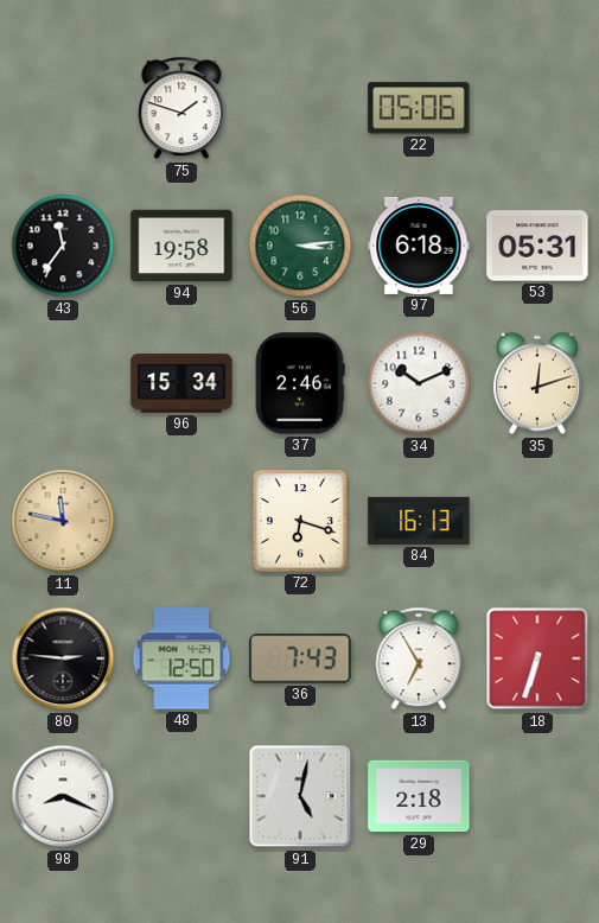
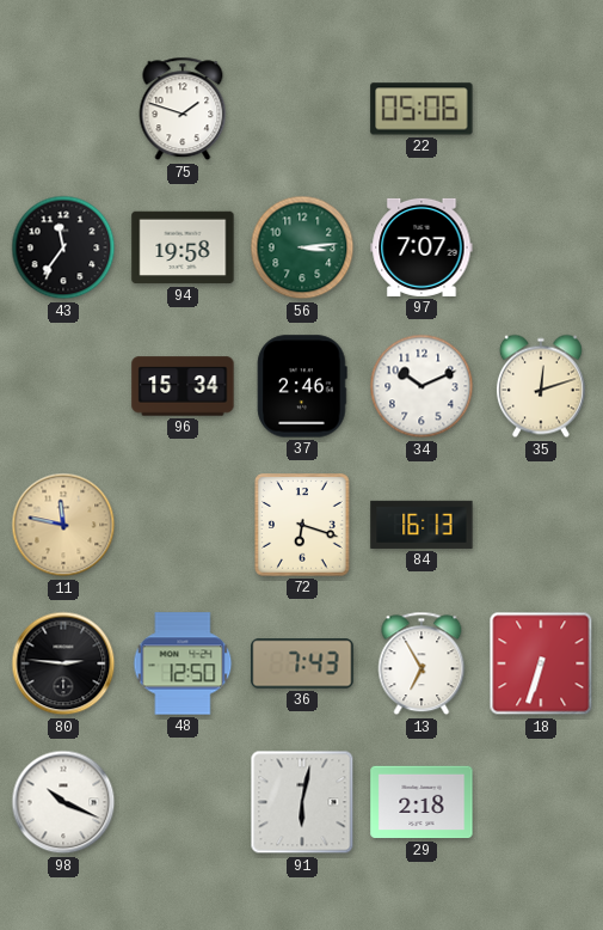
97: 6:18 -> 7:07 (422, 247)
53: 05:31 -> none (537, 246)
98: 8:19 -> 10:19 (63, 802)
91: 5:02 -> 6:02 (302, 802)
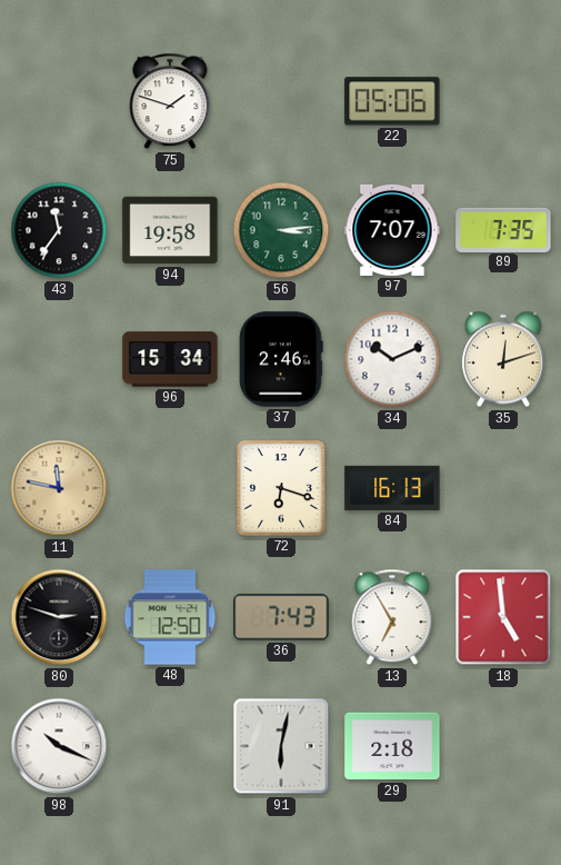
89: none -> 7:35 (503, 229)
80: 2:46 -> 2:48 (59, 617)
18: 6:33 -> 4:59 (503, 617)
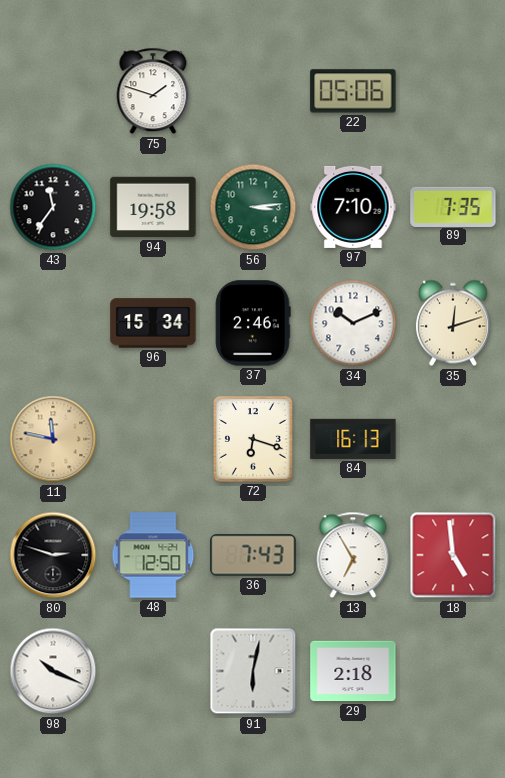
97: 7:07 -> 7:10 (353, 207)
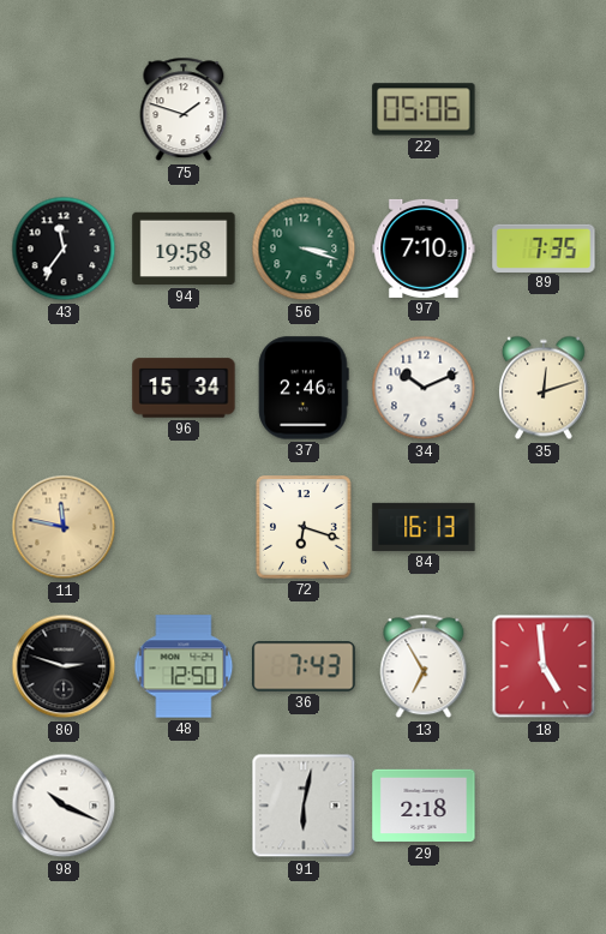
56: 3:14 -> 3:18 (304, 249)
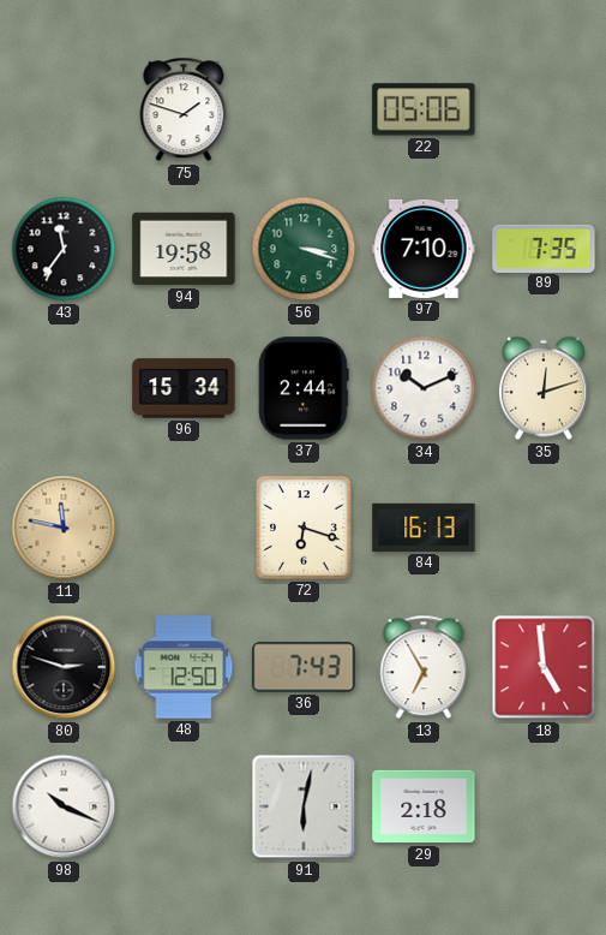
37: 2:46 -> 2:44 (304, 388)
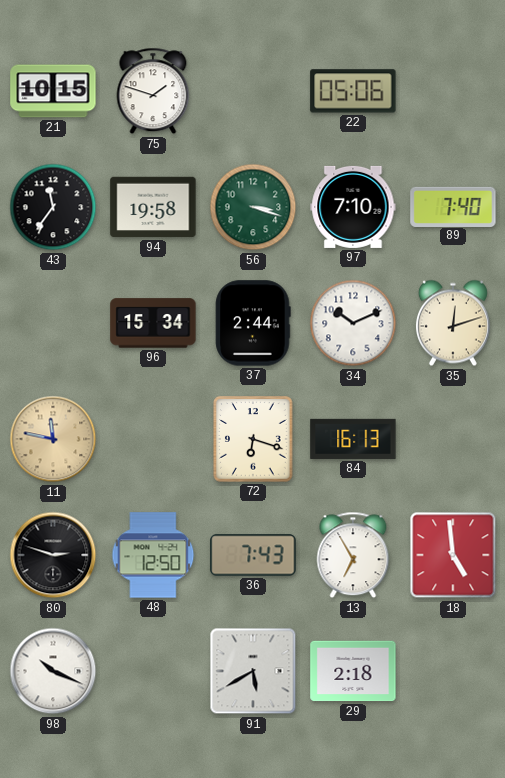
21: none -> 10:15 (53, 91)
89: 7:35 -> 7:40 (453, 206)
91: 6:02 -> 5:40 (253, 671)
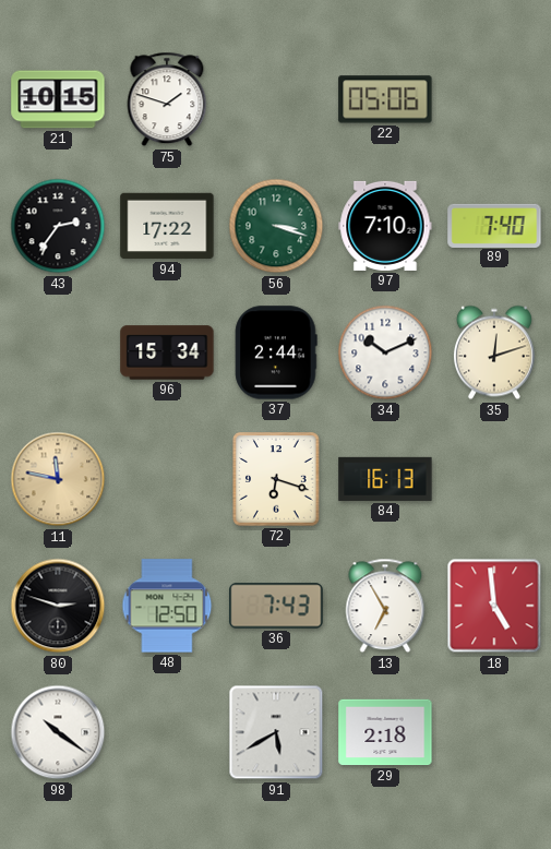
43: 11:36 -> 2:36 (58, 226)
94: 19:58 -> 17:22 (167, 226)
98: 10:19 -> 10:21 (58, 732)
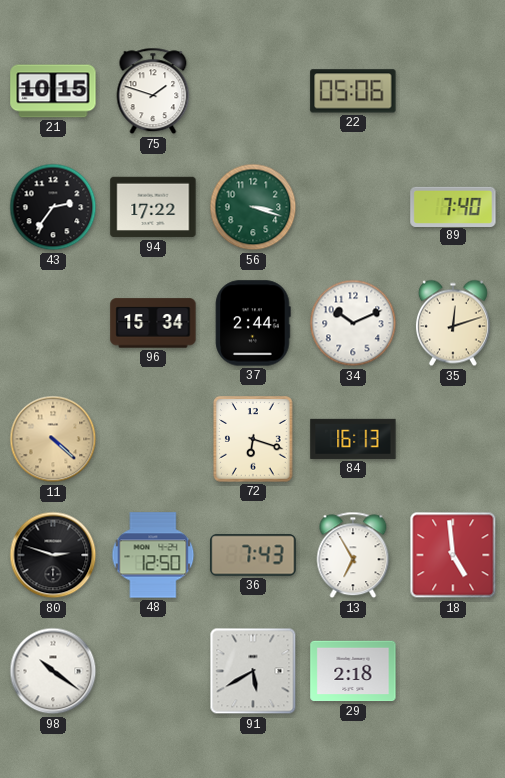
97: 7:10 -> none (385, 226)
11: 11:47 -> 4:22 (53, 439)
